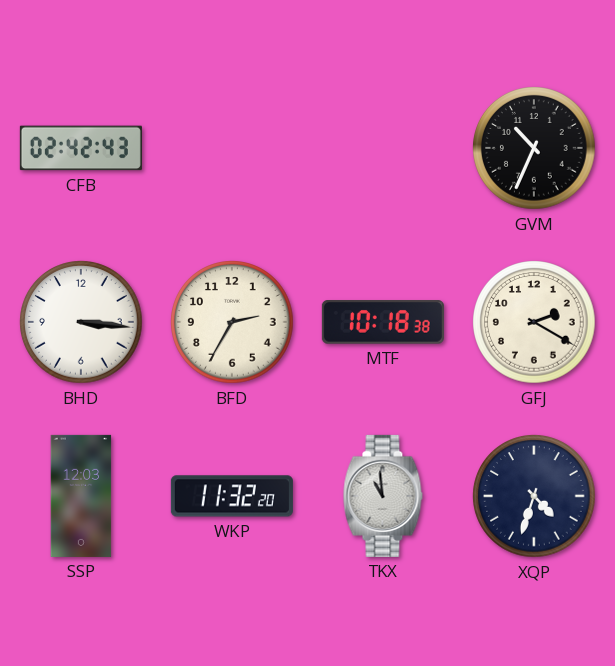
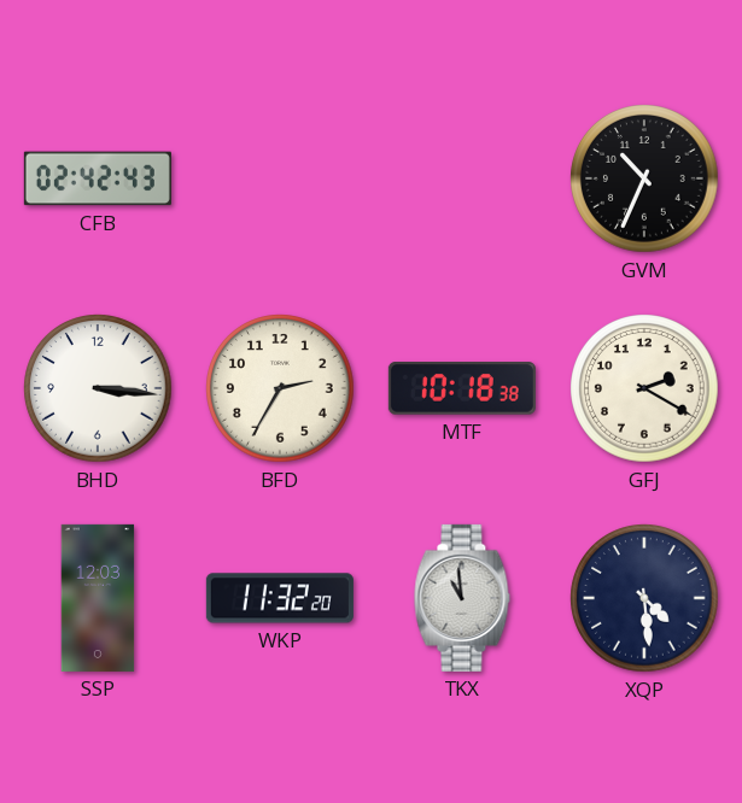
XQP: 4:33 -> 4:29 (644, 598)
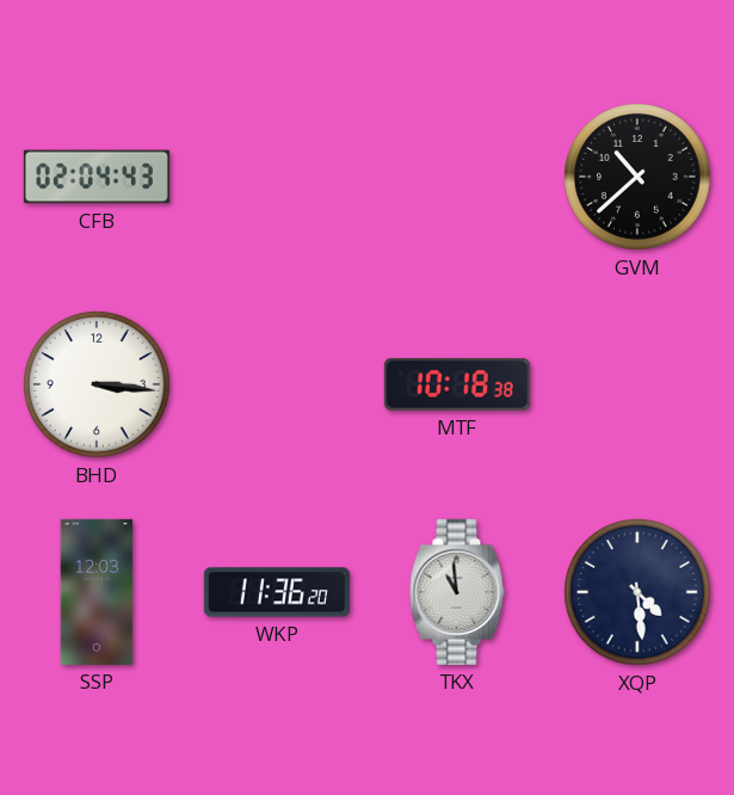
CFB: 02:42 -> 02:04 (97, 177)
GVM: 10:34 -> 10:38 (637, 177)
BFD: 2:35 -> none (280, 388)
GFJ: 2:20 -> none (644, 388)
WKP: 11:32 -> 11:36 (277, 592)
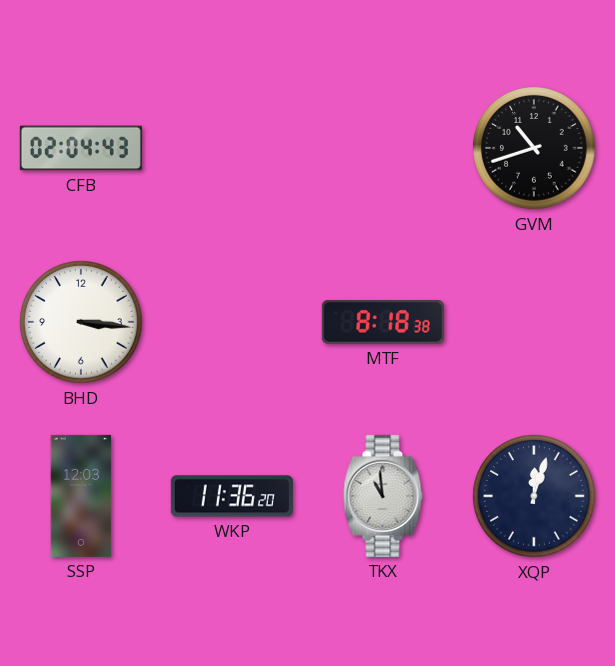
GVM: 10:38 -> 10:42 (534, 148)
MTF: 10:18 -> 8:18 (383, 322)
XQP: 4:29 -> 12:03 (534, 496)
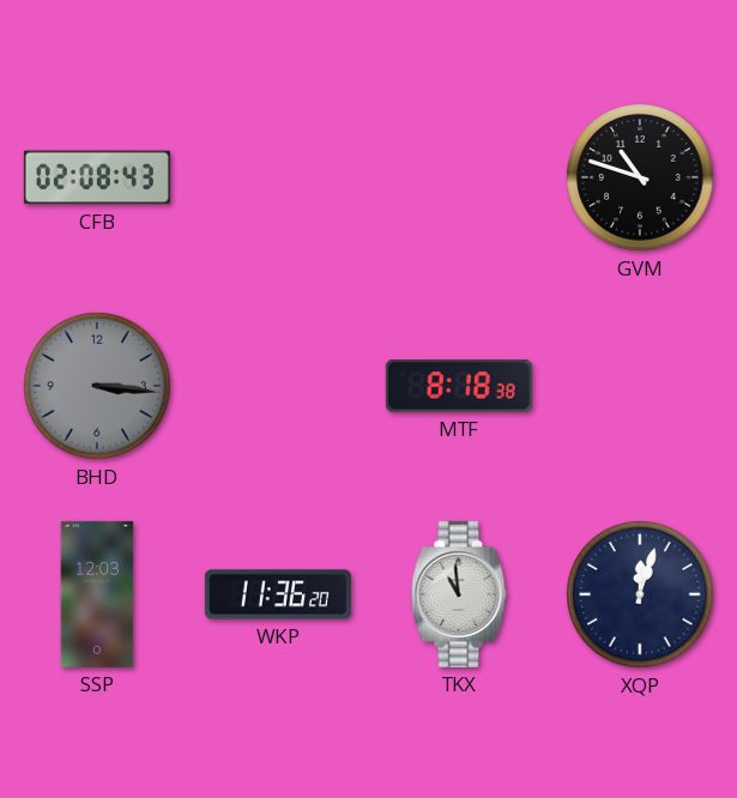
CFB: 02:04 -> 02:08 (97, 177)
GVM: 10:42 -> 10:48 (640, 177)
BHD dial: white -> grey (97, 386)
